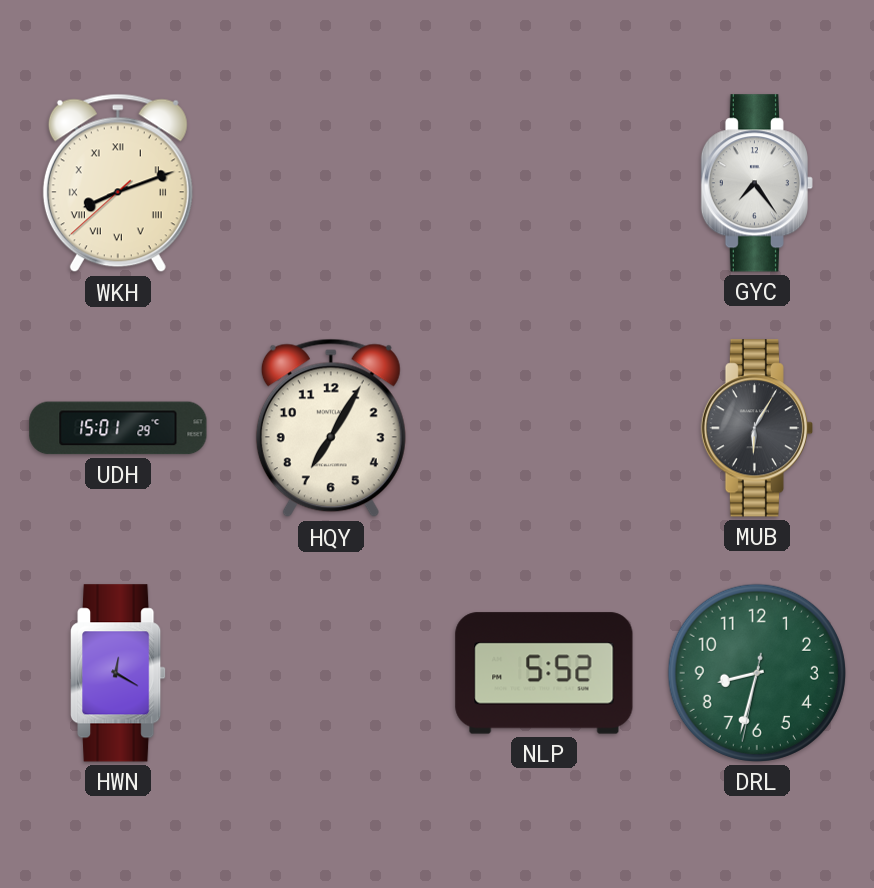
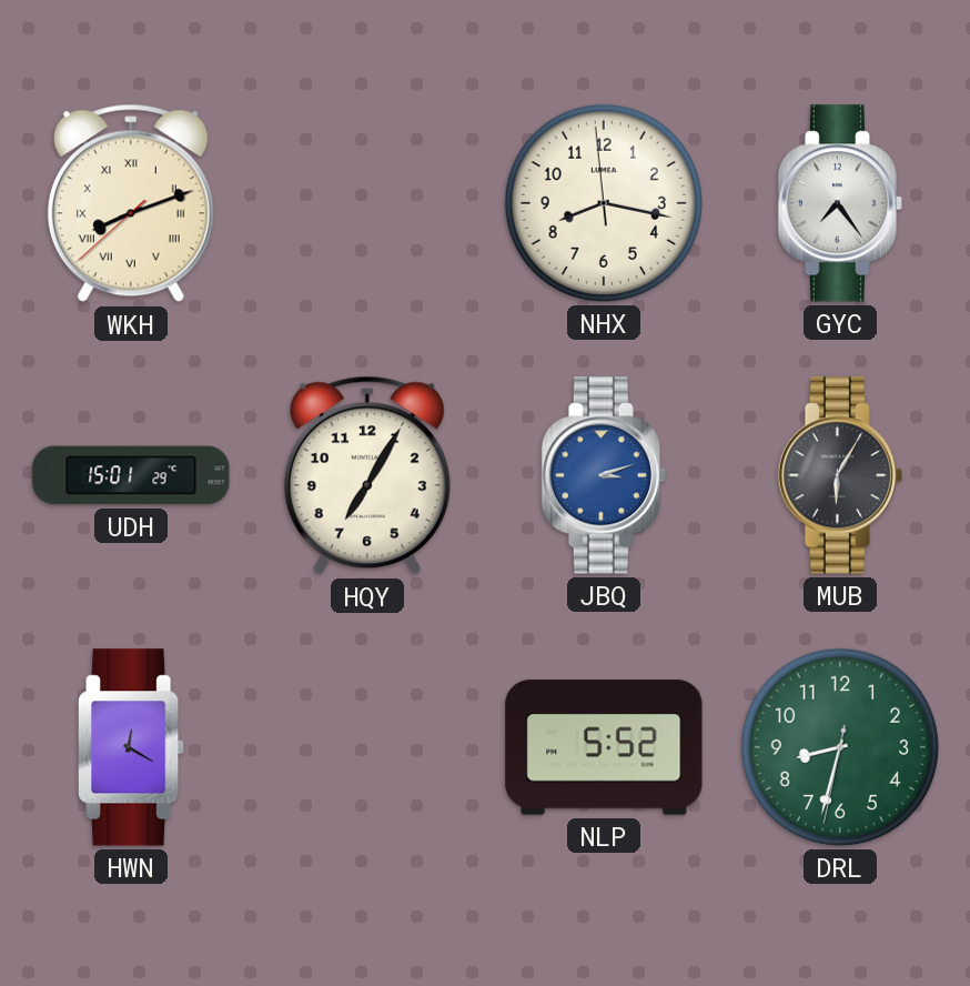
NHX: none -> 8:16 (604, 203)
JBQ: none -> 3:12 (603, 475)
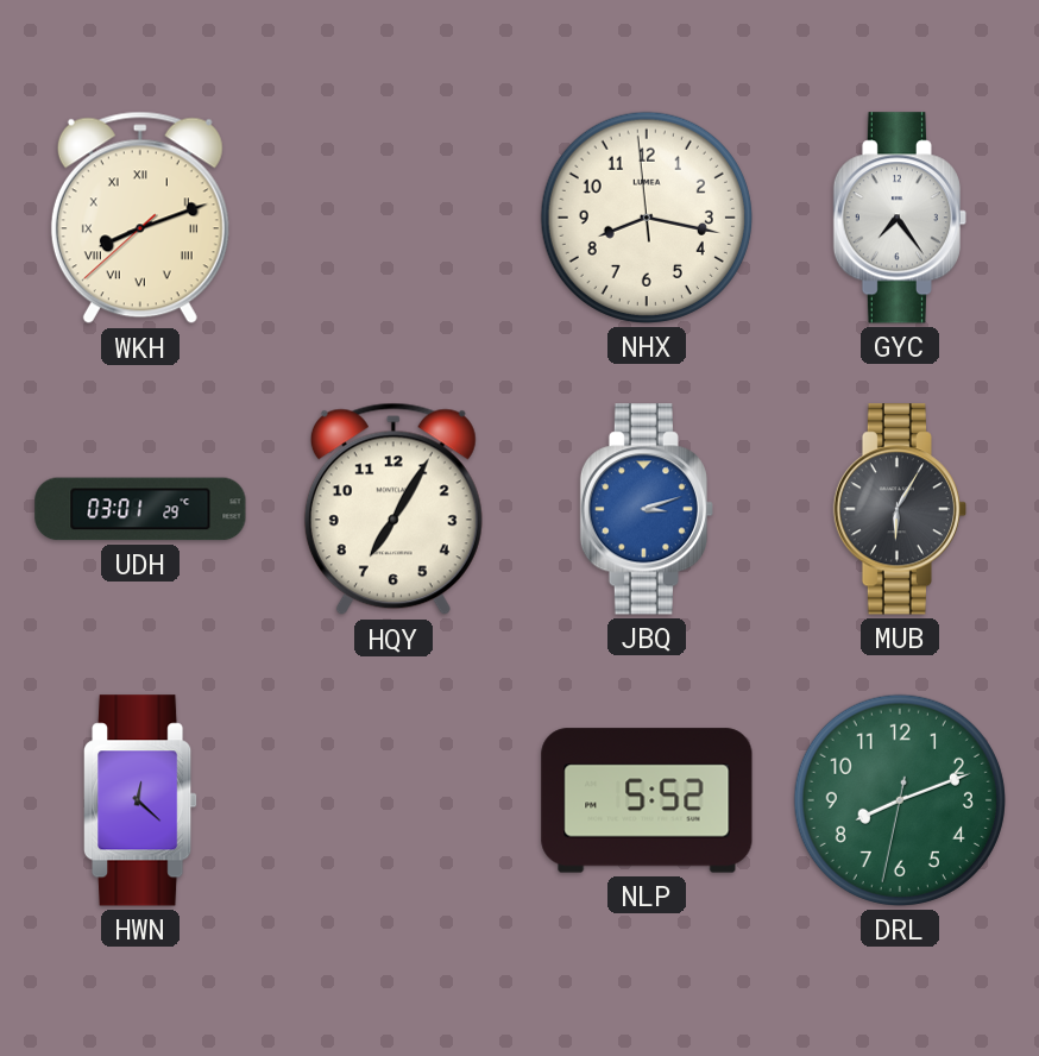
UDH: 15:01 -> 03:01 (140, 509)
HWN: 12:20 -> 12:22 (141, 800)
DRL: 8:32 -> 8:11 (900, 800)
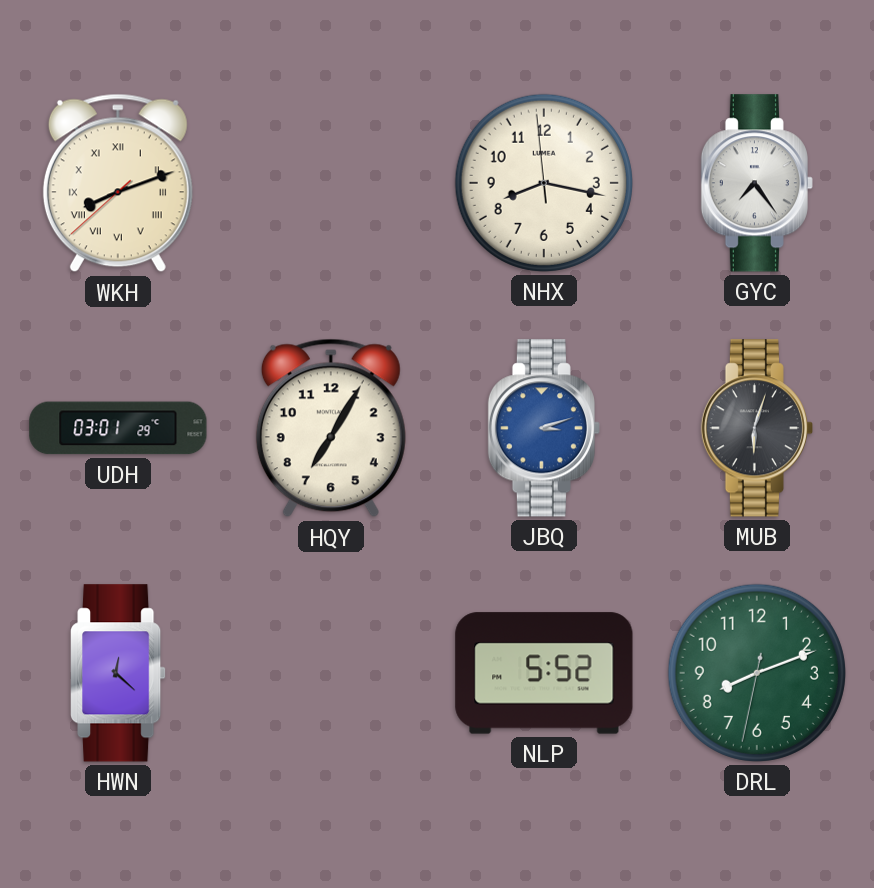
MUB: 6:05 -> 6:03 (756, 428)
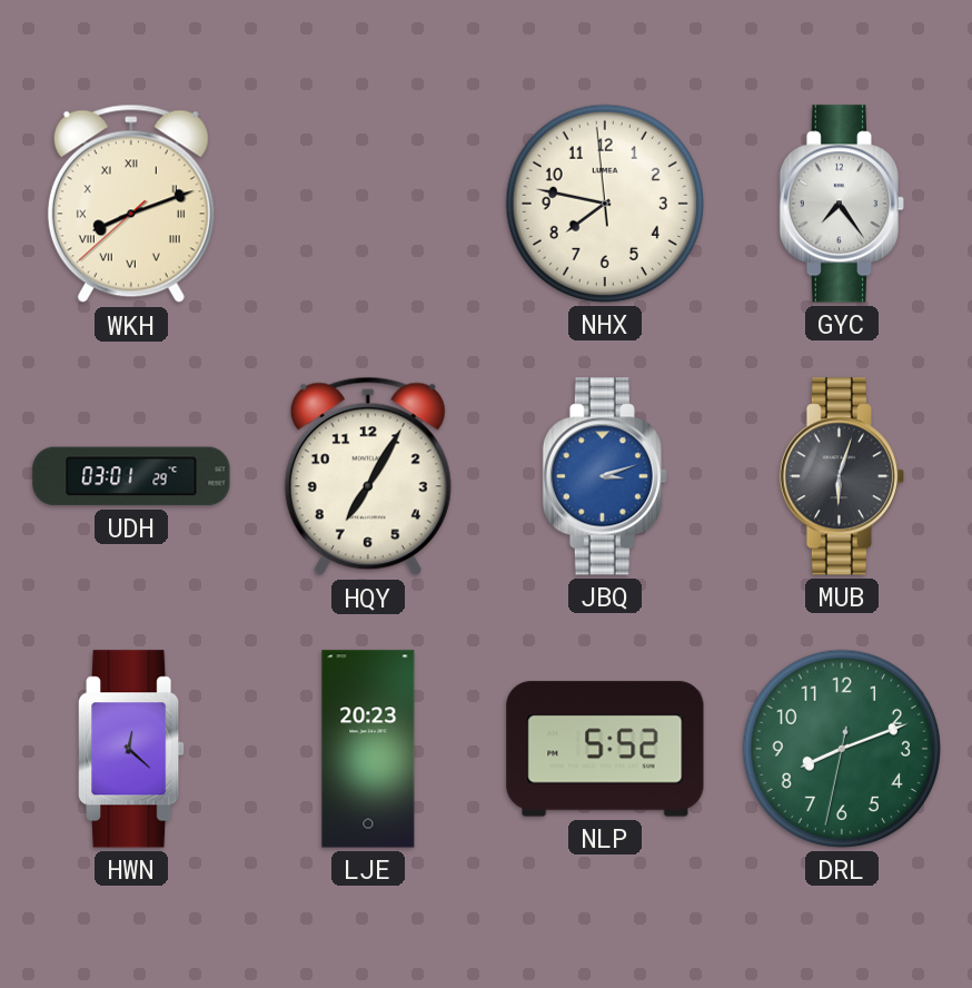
NHX: 8:16 -> 7:46 (605, 204)
LJE: none -> 20:23 (368, 749)
